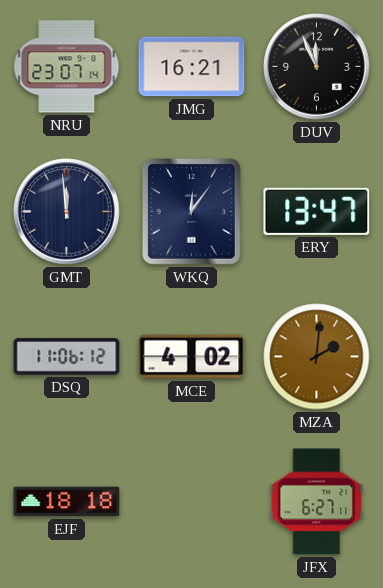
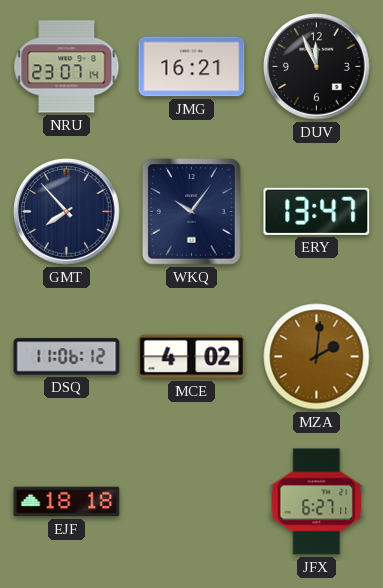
GMT: 11:59 -> 7:53 (67, 212)
WKQ: 12:06 -> 10:06 (192, 212)
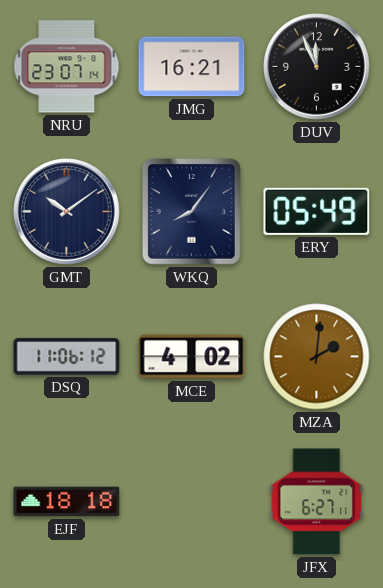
GMT: 7:53 -> 10:09 (67, 212)
WKQ: 10:06 -> 8:06 (192, 212)
ERY: 13:47 -> 05:49 (317, 211)
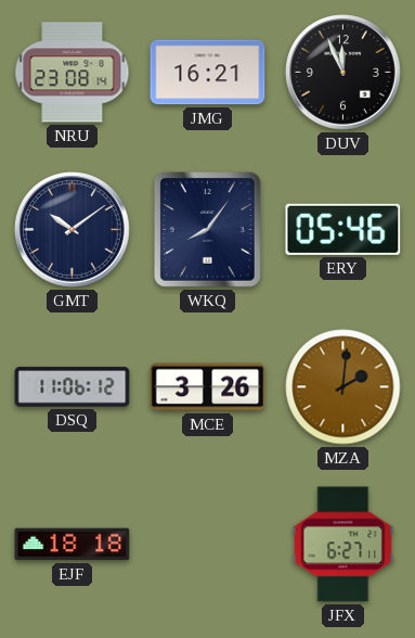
NRU: 23:07 -> 23:08 (73, 73)
ERY: 05:49 -> 05:46 (343, 229)
MCE: 4:02 -> 3:26 (208, 387)
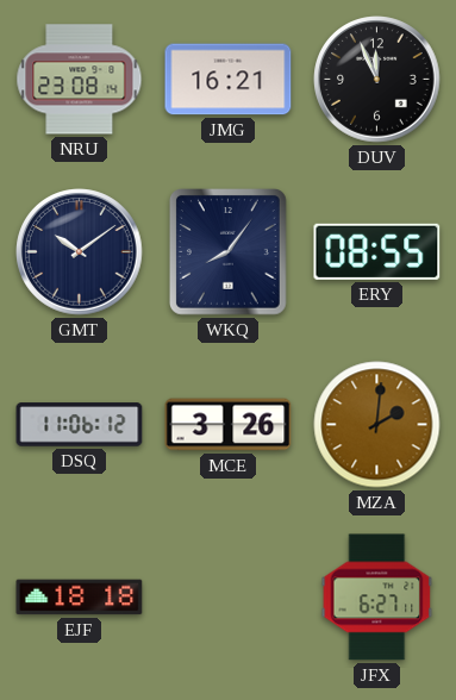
ERY: 05:46 -> 08:55 (377, 251)
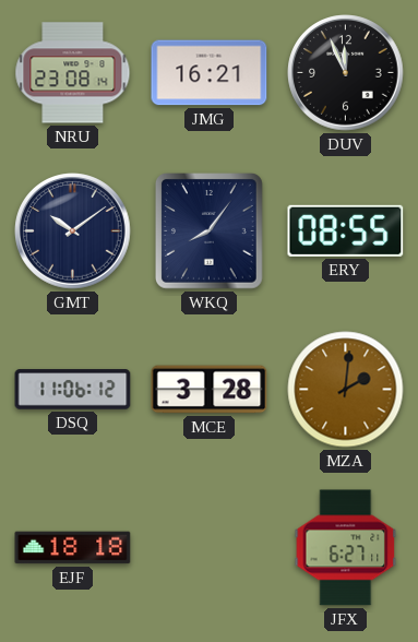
MCE: 3:26 -> 3:28 (210, 390)
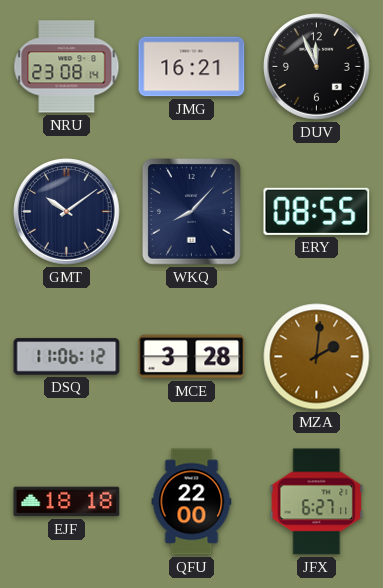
WKQ: 8:06 -> 8:07 (192, 212)
QFU: none -> 22:00 (192, 502)
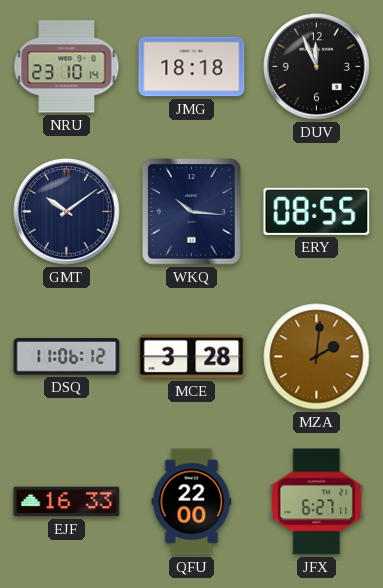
NRU: 23:08 -> 23:10 (67, 67)
JMG: 16:21 -> 18:18 (192, 67)
WKQ: 8:07 -> 10:16 (192, 212)
EJF: 18:18 -> 16:33 (67, 502)
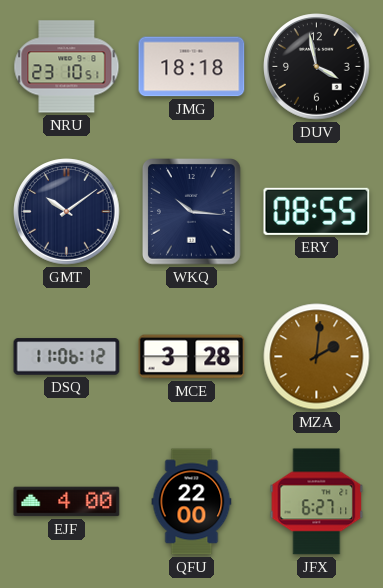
NRU: 23:10:14 -> 23:10:51 (67, 67)
DUV: 11:56 -> 3:58 (317, 67)
EJF: 16:33 -> 4:00 (67, 502)
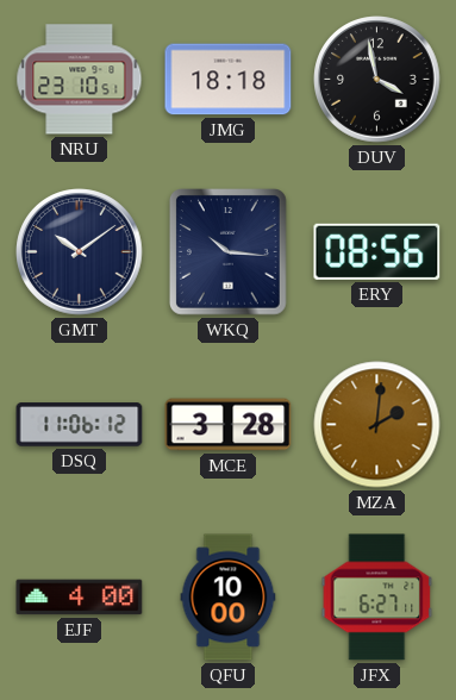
ERY: 08:55 -> 08:56 (377, 251)
QFU: 22:00 -> 10:00 (229, 598)
